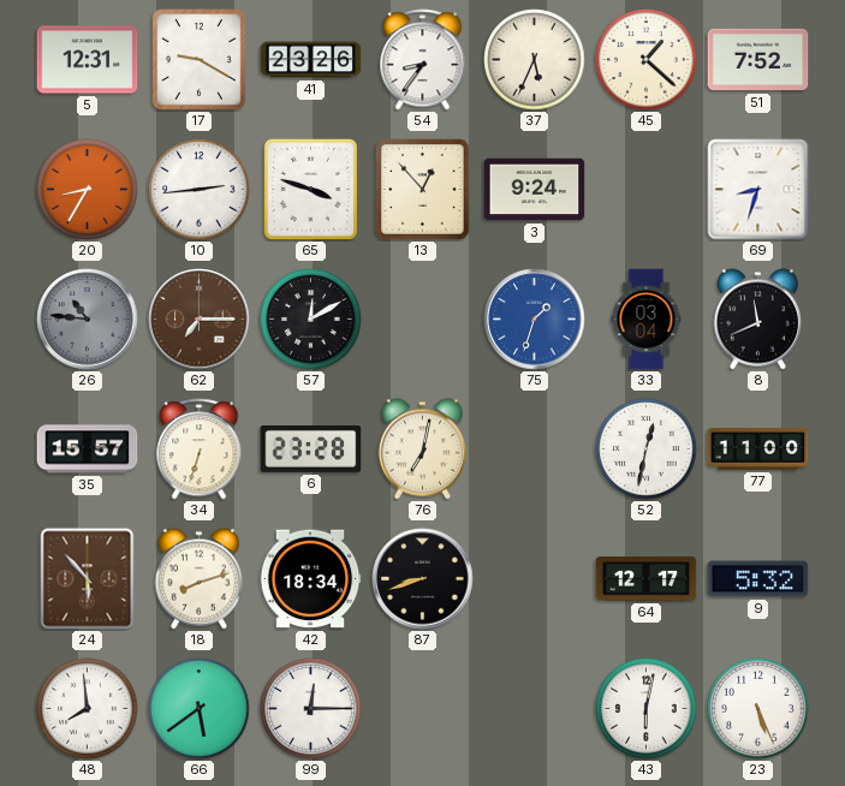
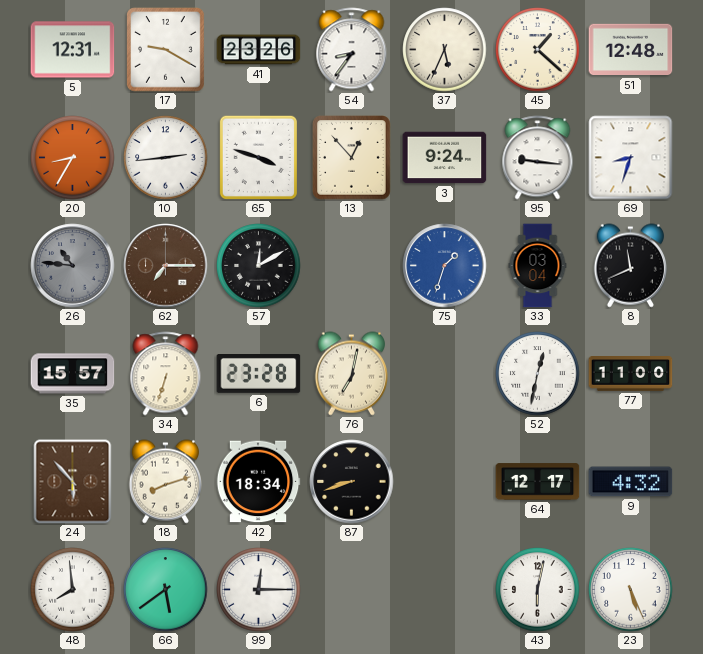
51: 7:52 -> 12:48 (631, 50)
95: none -> 9:16 (538, 158)
9: 5:32 -> 4:32 (631, 482)
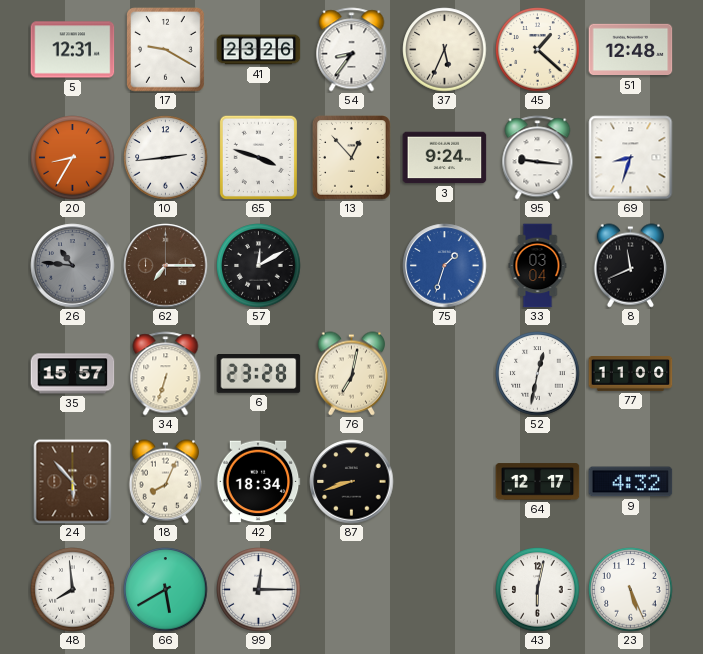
18: 8:12 -> 8:04 (165, 482)
66: 5:39 -> 5:40 (166, 590)
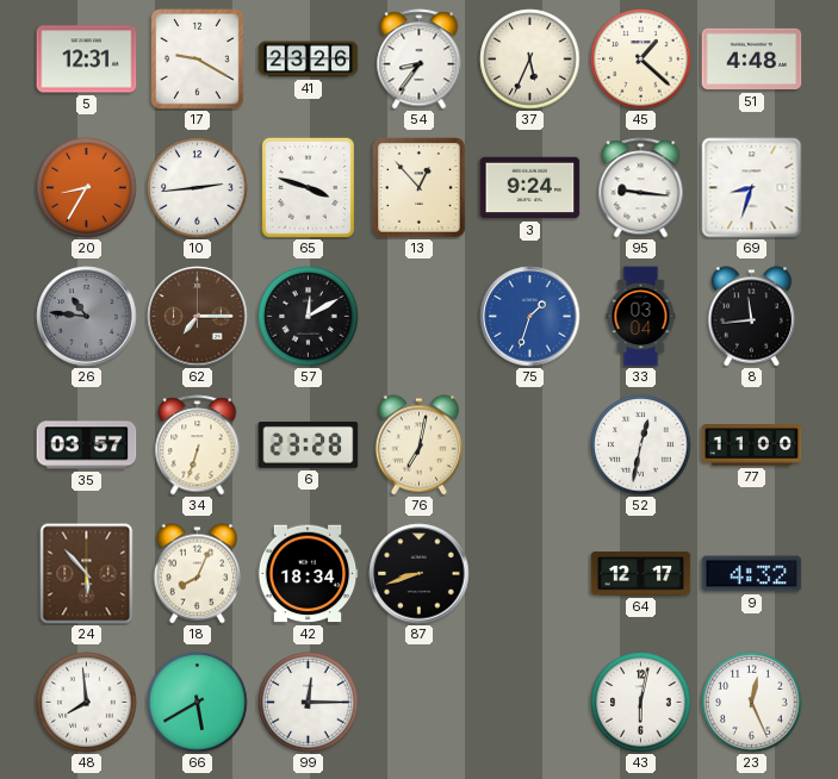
51: 12:48 -> 4:48 (752, 60)
8: 11:41 -> 11:44 (751, 317)
35: 15:57 -> 03:57 (87, 445)
23: 5:26 -> 12:26 (752, 703)
